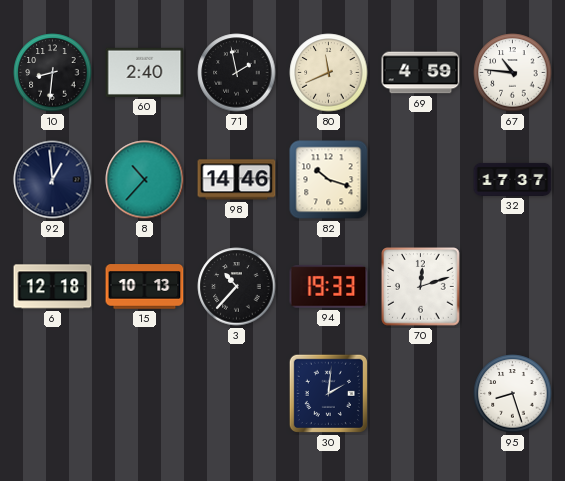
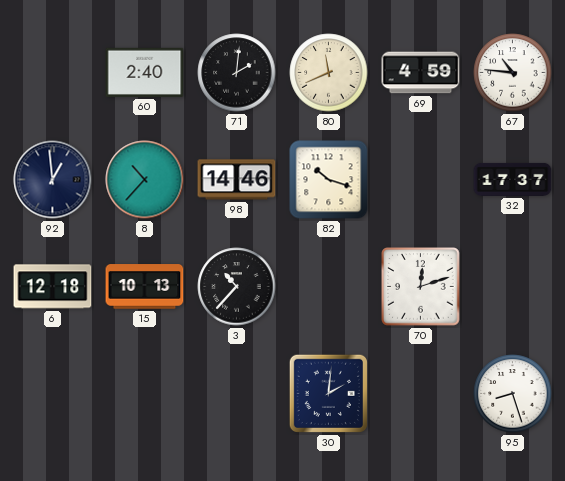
10: 8:31 -> none (53, 73)
71: 1:58 -> 2:01 (237, 73)
94: 19:33 -> none (329, 287)
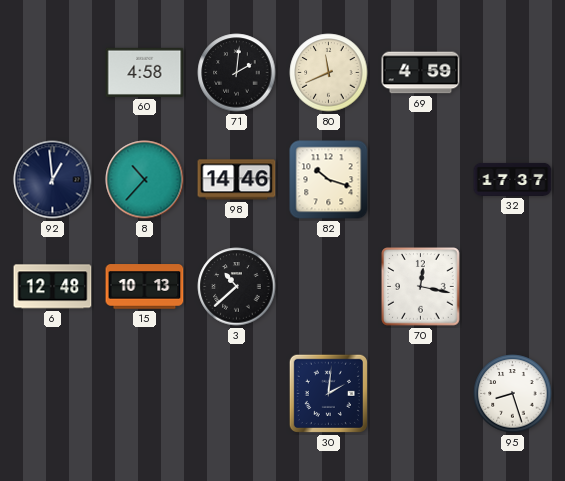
60: 2:40 -> 4:58 (145, 72)
67: 10:46 -> none (513, 73)
6: 12:18 -> 12:48 (53, 287)
3: 10:37 -> 10:38 (237, 287)
70: 12:12 -> 12:17 (421, 287)
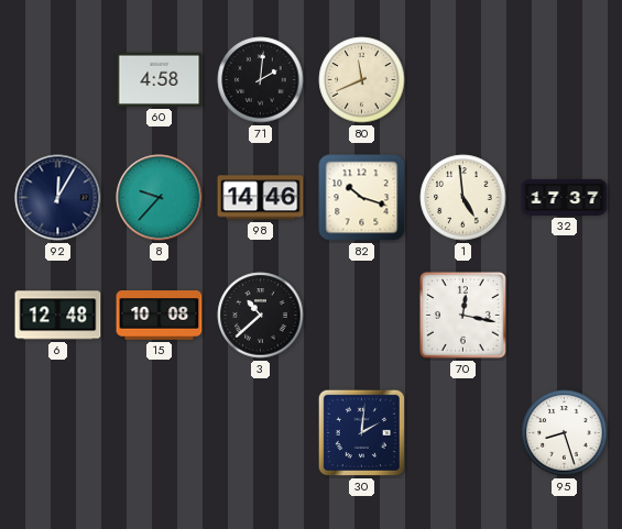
69: 4:59 -> none (421, 73)
92: 12:59 -> 12:05 (58, 198)
8: 10:37 -> 9:37 (160, 198)
1: none -> 4:59 (463, 198)
15: 10:13 -> 10:08 (160, 316)
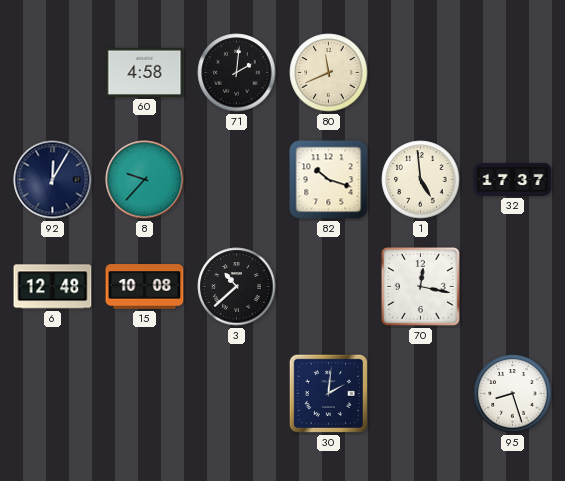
98: 14:46 -> none (261, 198)
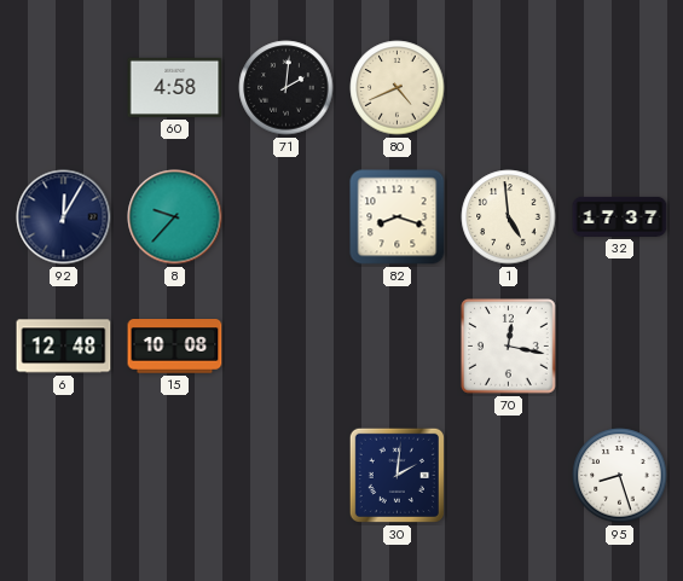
80: 11:41 -> 4:41 (398, 88)
82: 10:18 -> 8:18 (398, 217)
3: 10:38 -> none (237, 287)
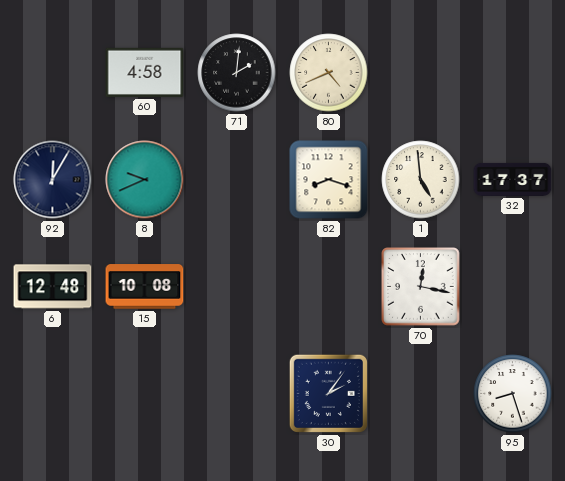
8: 9:37 -> 9:41 (145, 180)
30: 2:01 -> 2:06 (328, 393)
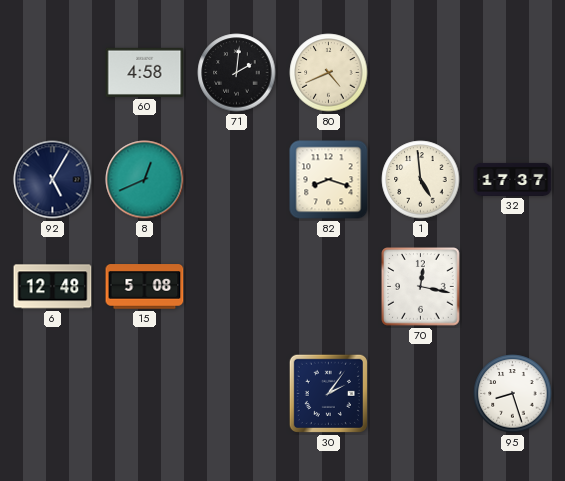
92: 12:05 -> 5:05 (53, 180)
8: 9:41 -> 12:41 (145, 180)
15: 10:08 -> 5:08 (145, 287)
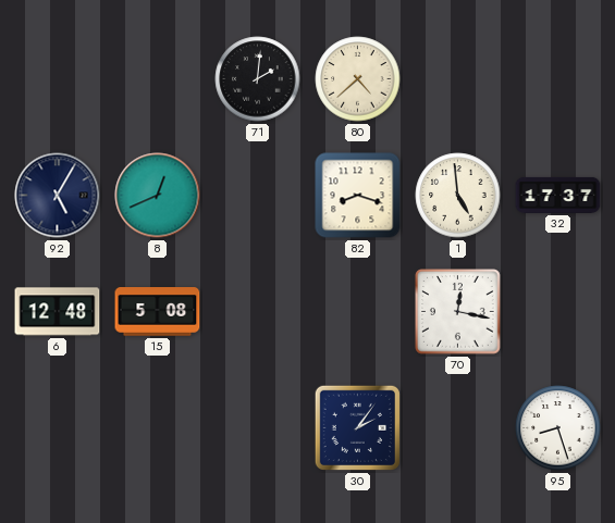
60: 4:58 -> none (145, 72)
80: 4:41 -> 4:38 (358, 79)
